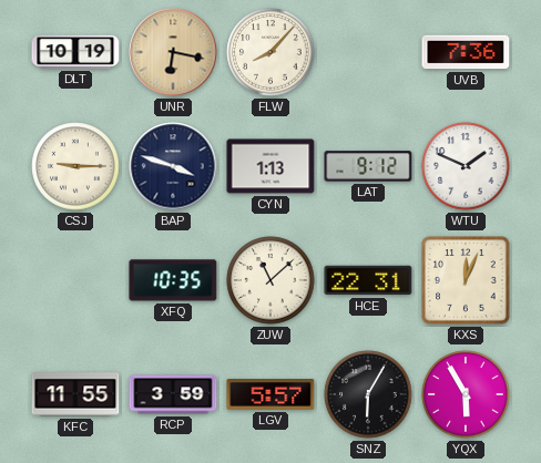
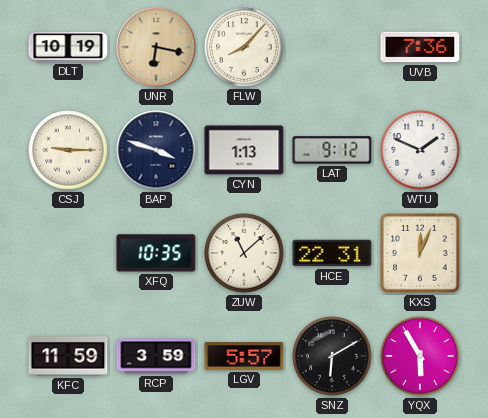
KFC: 11:55 -> 11:59 (68, 356)
SNZ: 6:05 -> 6:10 (332, 356)
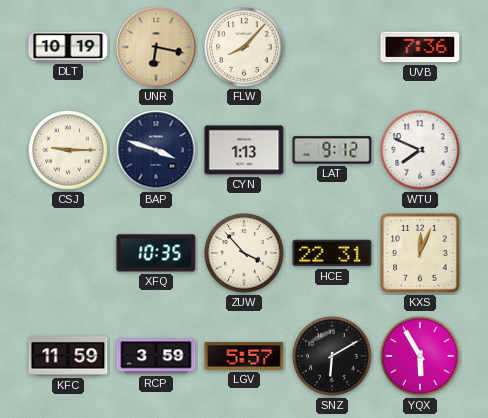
WTU: 1:49 -> 7:49 (420, 150)
ZUW: 11:08 -> 3:53 (244, 253)
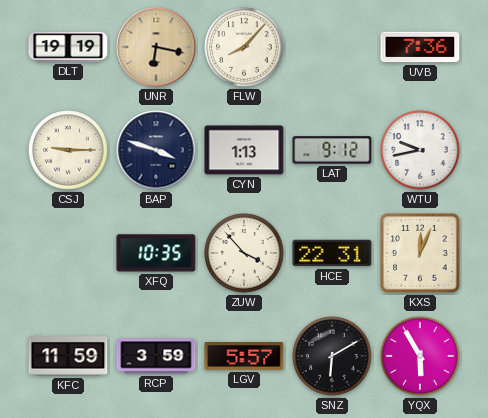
DLT: 10:19 -> 19:19 (68, 47)
WTU: 7:49 -> 9:43 (420, 150)
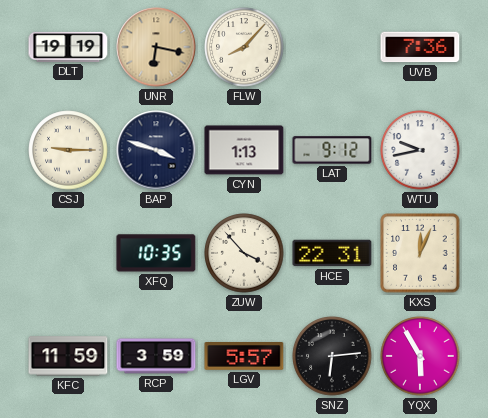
SNZ: 6:10 -> 6:14 (332, 356)
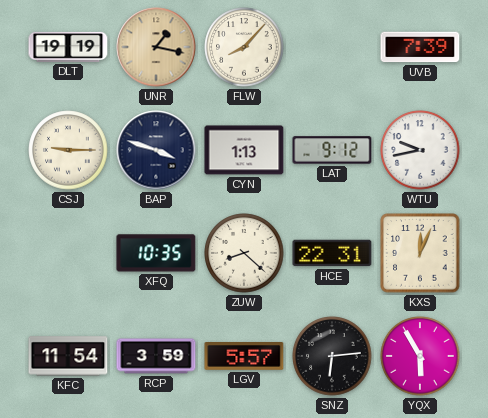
UNR: 6:17 -> 1:17 (156, 47)
UVB: 7:36 -> 7:39 (420, 47)
ZUW: 3:53 -> 8:22 (244, 253)
KFC: 11:59 -> 11:54 (68, 356)
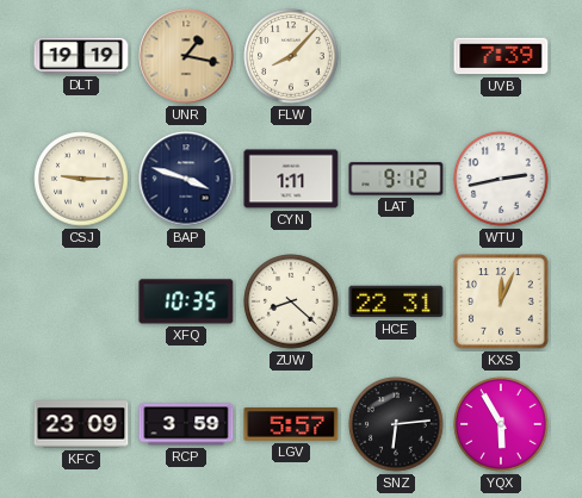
CYN: 1:13 -> 1:11 (291, 179)
WTU: 9:43 -> 2:43 (501, 179)
KFC: 11:54 -> 23:09 (81, 424)
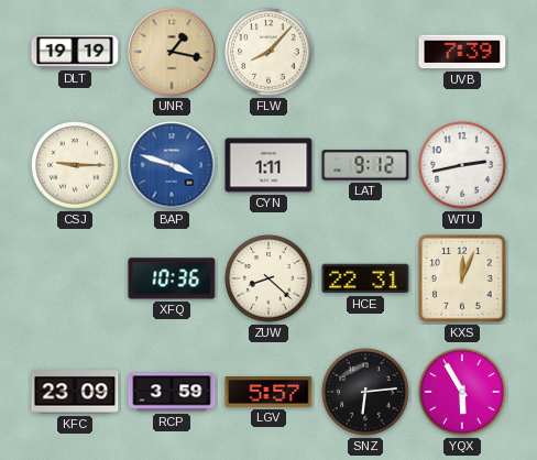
BAP dial: navy -> blue (172, 165)
XFQ: 10:35 -> 10:36 (172, 278)
